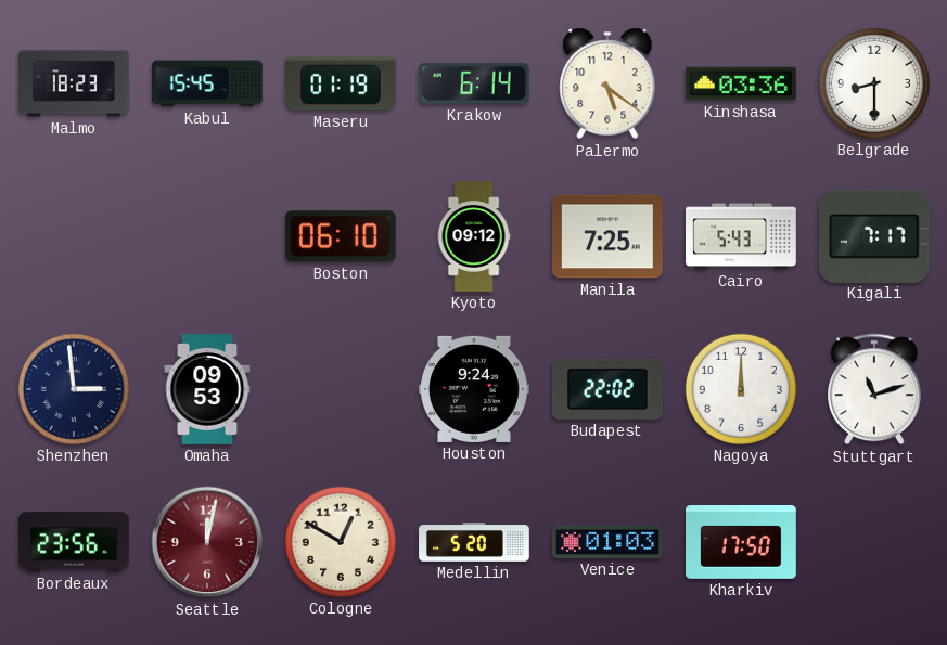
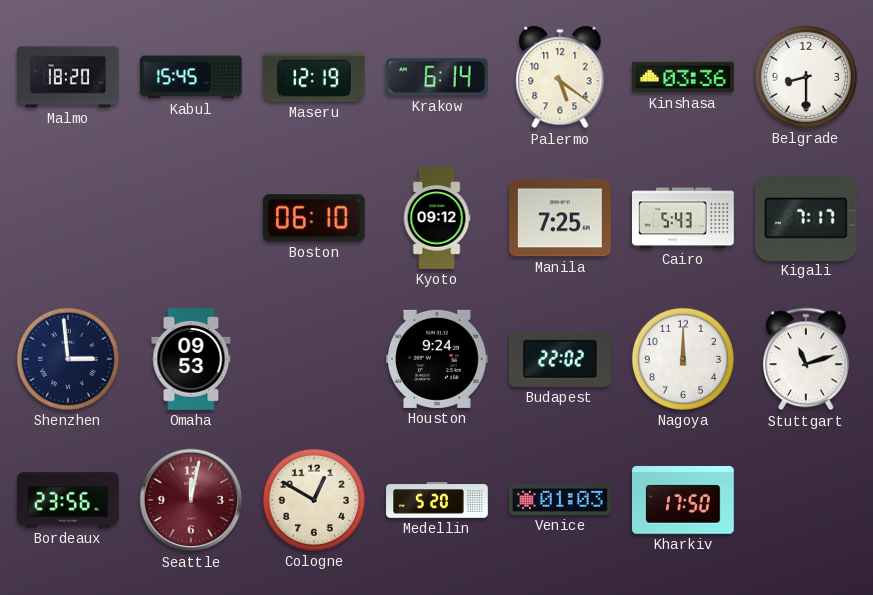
Malmo: 18:23 -> 18:20 (68, 77)
Maseru: 01:19 -> 12:19 (315, 77)
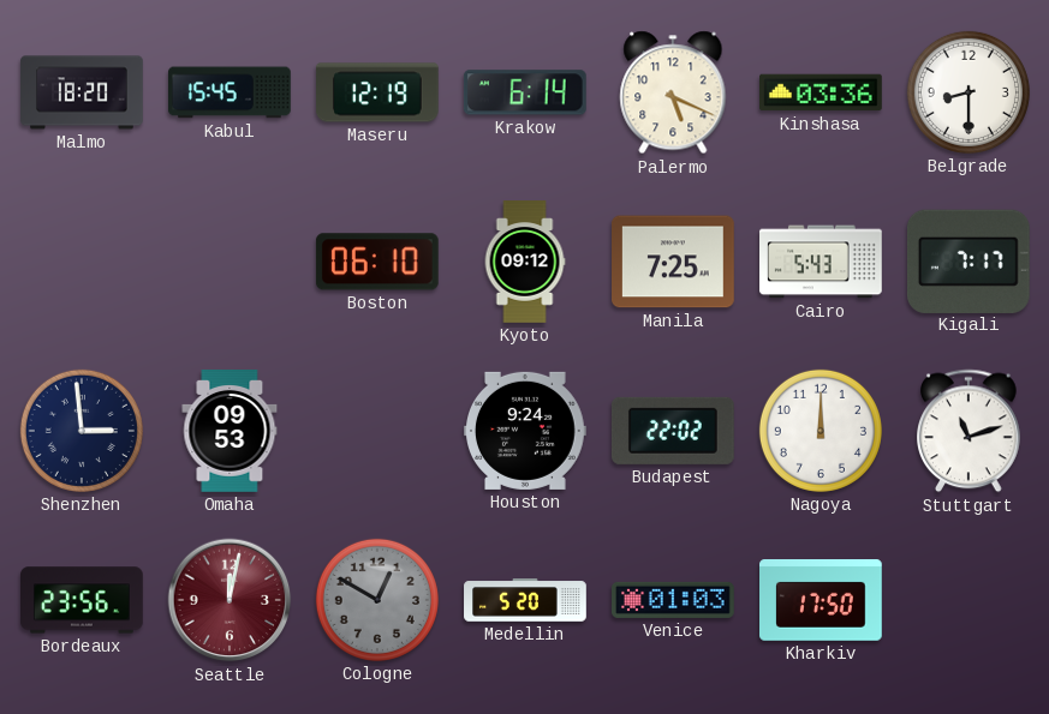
Palermo: 5:21 -> 5:19 (673, 92)
Cologne dial: cream -> grey (377, 600)
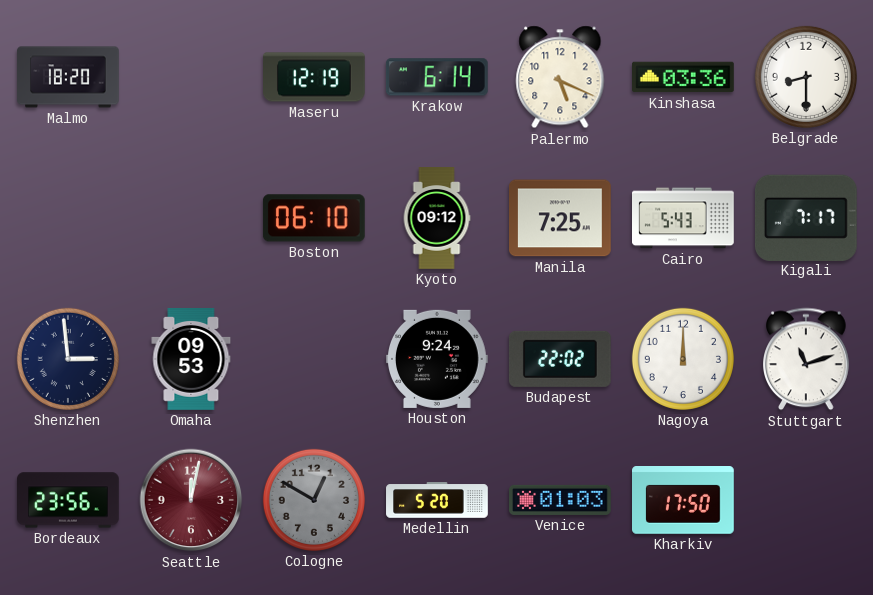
Kabul: 15:45 -> none (231, 92)
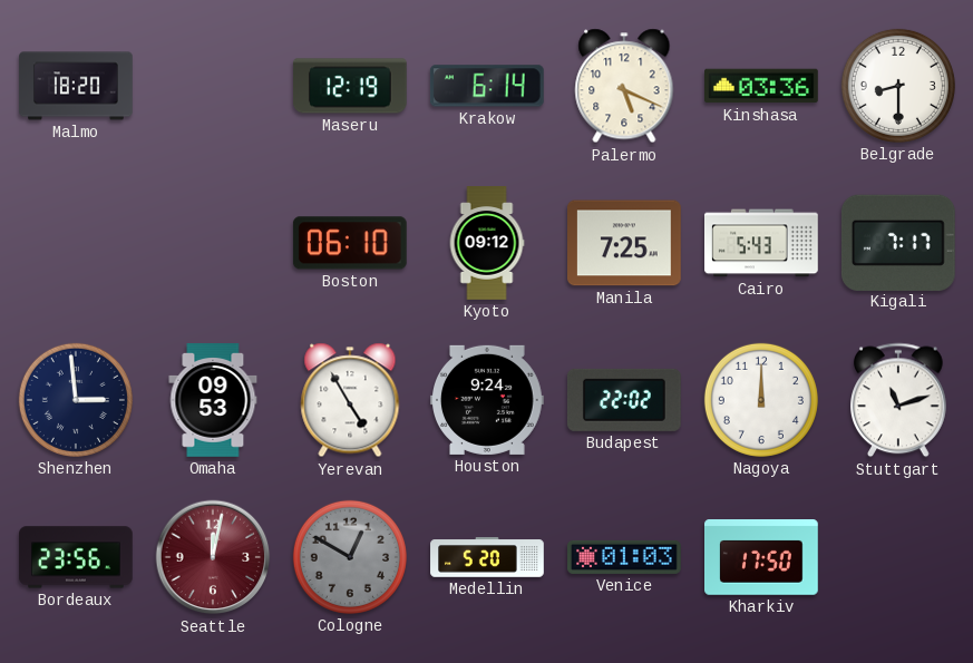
Yerevan: none -> 4:55 (350, 400)
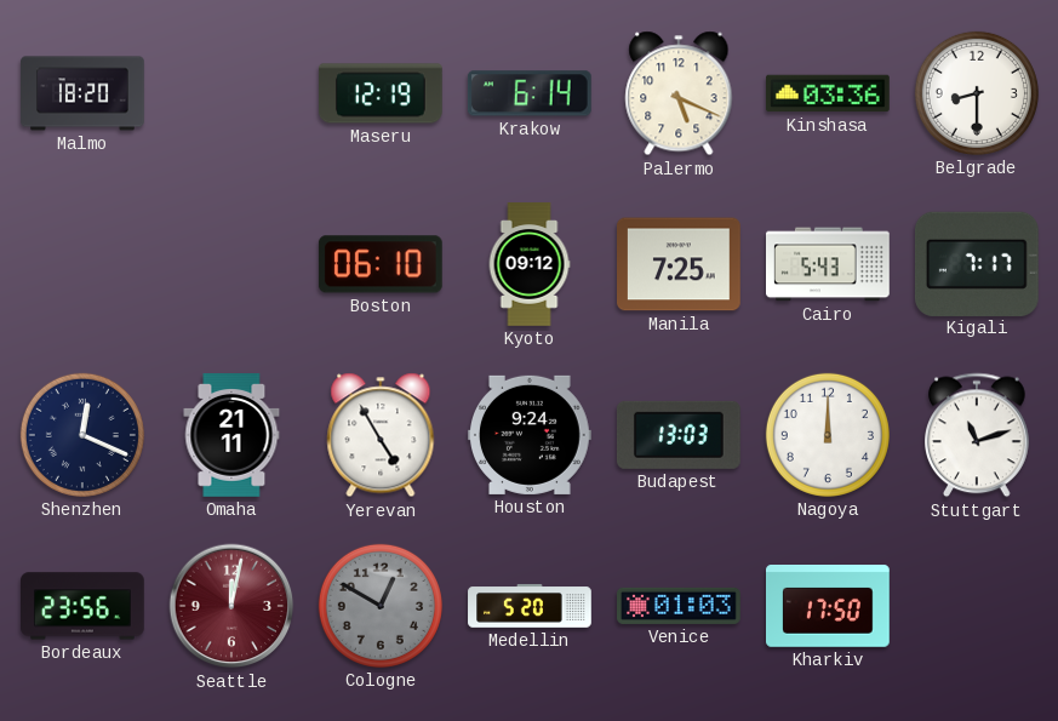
Shenzhen: 2:59 -> 12:19 (82, 435)
Omaha: 09:53 -> 21:11 (231, 436)
Budapest: 22:02 -> 13:03 (679, 435)
